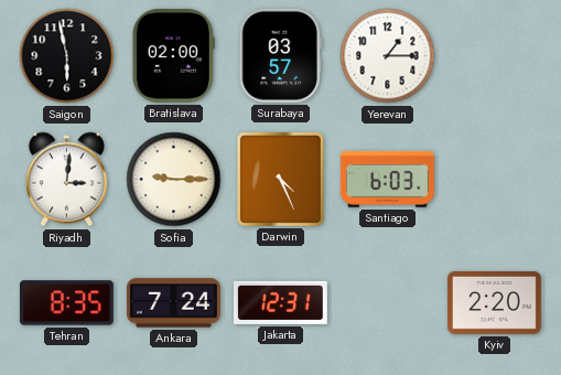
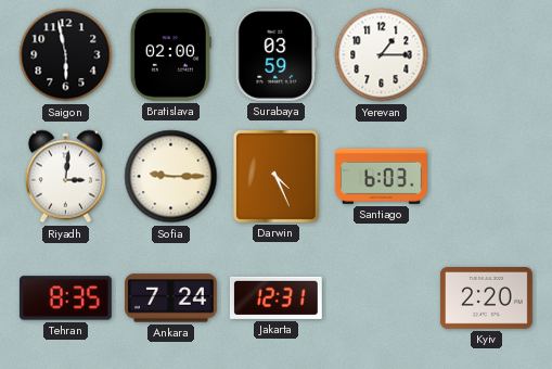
Surabaya: 03:57 -> 03:59 (275, 54)
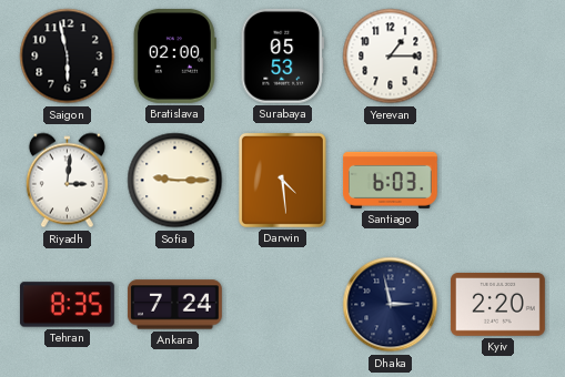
Surabaya: 03:59 -> 05:53 (282, 55)
Darwin: 4:26 -> 4:29 (282, 180)
Jakarta: 12:31 -> none (275, 297)
Dhaka: none -> 2:58 (391, 305)
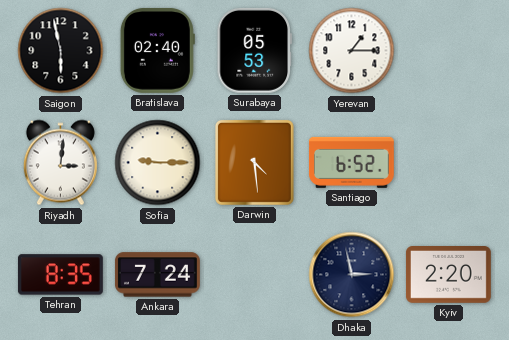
Bratislava: 02:00 -> 02:40 (157, 50)
Santiago: 6:03 -> 6:52 (351, 162)
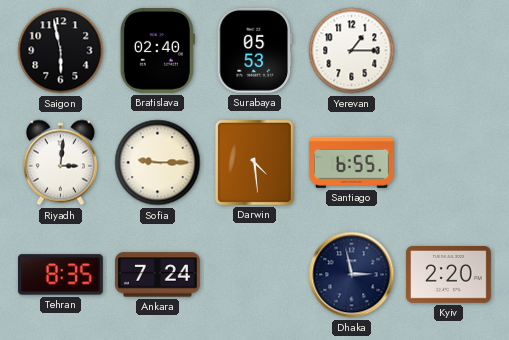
Santiago: 6:52 -> 6:55 (351, 162)
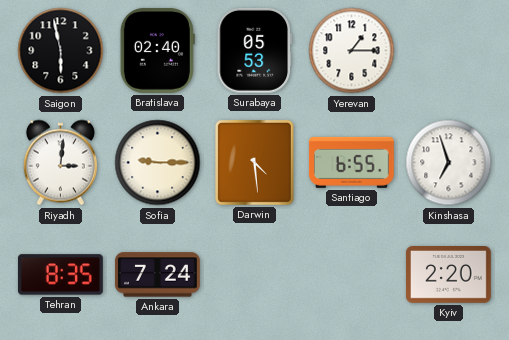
Kinshasa: none -> 6:57 (449, 163)
Dhaka: 2:58 -> none (352, 275)
